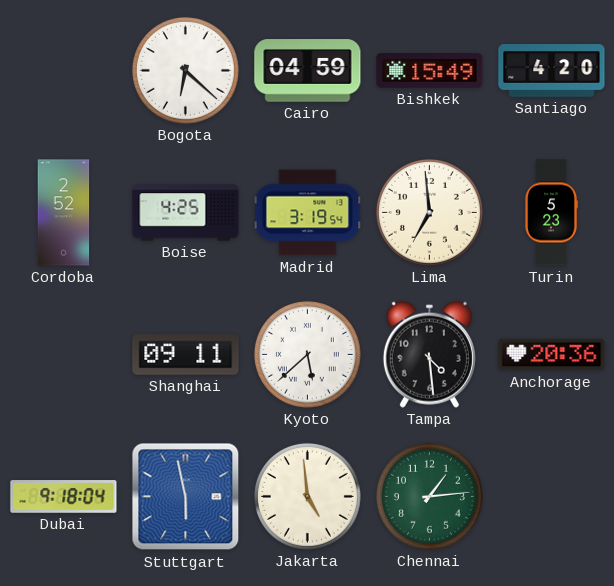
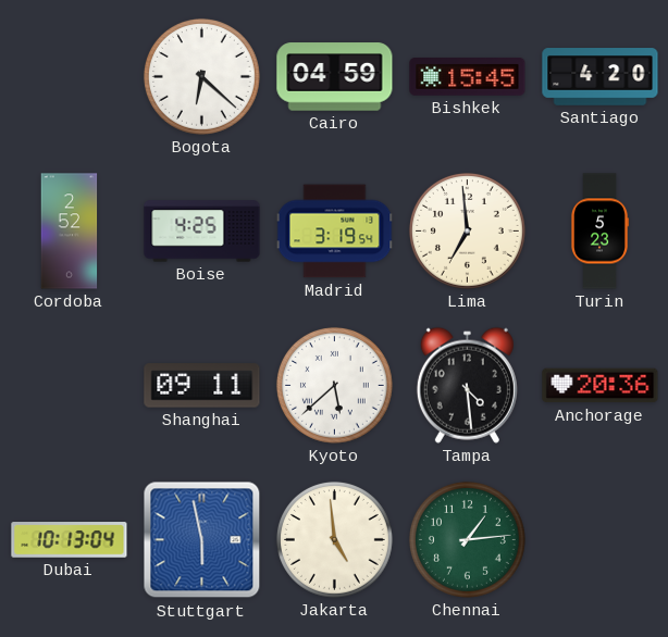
Bishkek: 15:49 -> 15:45 (468, 77)
Dubai: 9:18 -> 10:13 (70, 540)
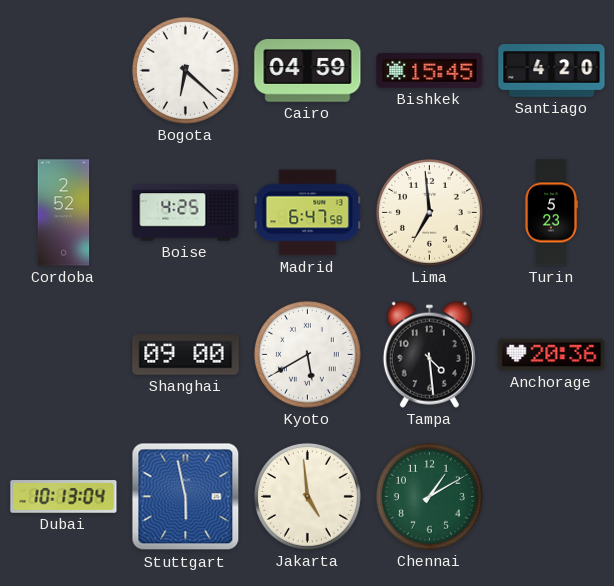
Madrid: 3:19 -> 6:47 (308, 213)
Shanghai: 09:11 -> 09:00 (186, 355)
Kyoto: 5:38 -> 5:40 (307, 354)
Chennai: 1:14 -> 1:10 (429, 496)
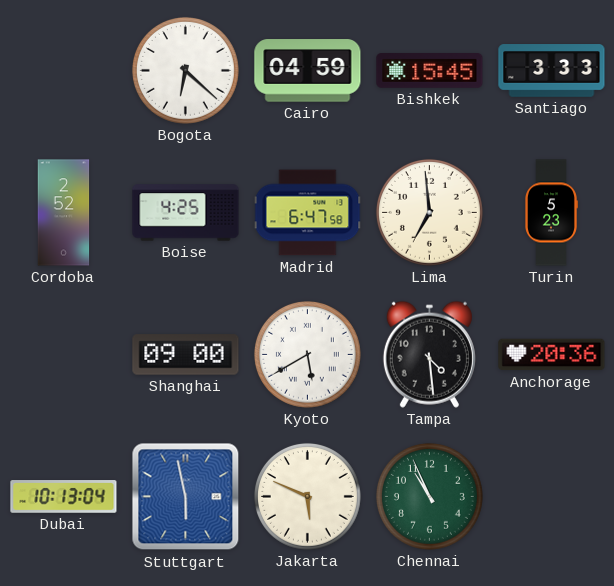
Santiago: 4:20 -> 3:33 (552, 71)
Jakarta: 4:59 -> 5:49 (307, 496)
Chennai: 1:10 -> 10:56 (429, 496)
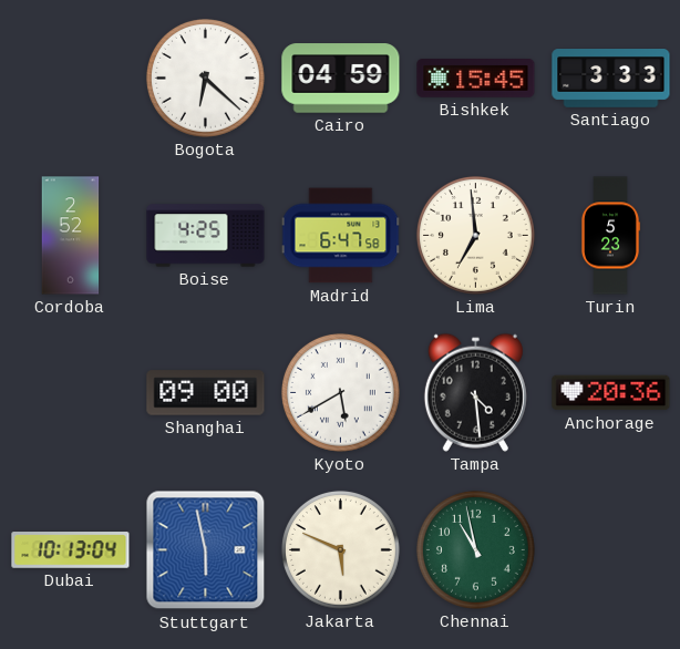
Chennai: 10:56 -> 10:58 (475, 549)
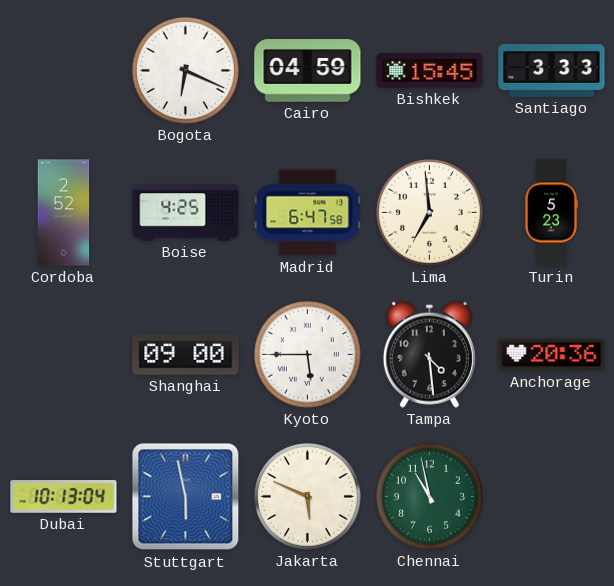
Bogota: 6:22 -> 6:19 (185, 70)
Kyoto: 5:40 -> 5:45 (307, 354)
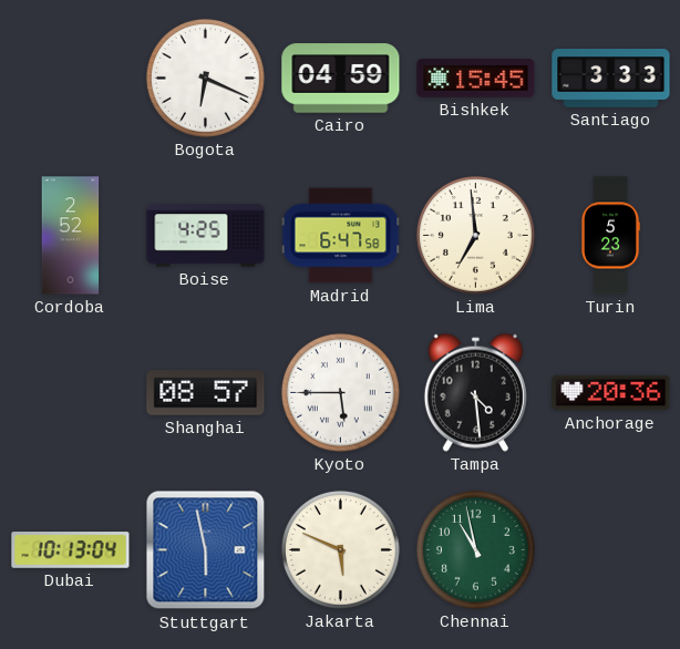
Shanghai: 09:00 -> 08:57 (206, 393)
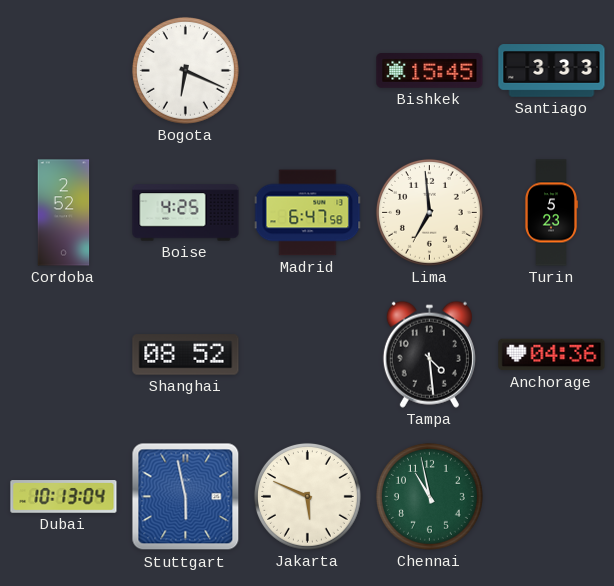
Cairo: 04:59 -> none (341, 79)
Shanghai: 08:57 -> 08:52 (186, 355)
Kyoto: 5:45 -> none (340, 392)
Anchorage: 20:36 -> 04:36 (552, 355)
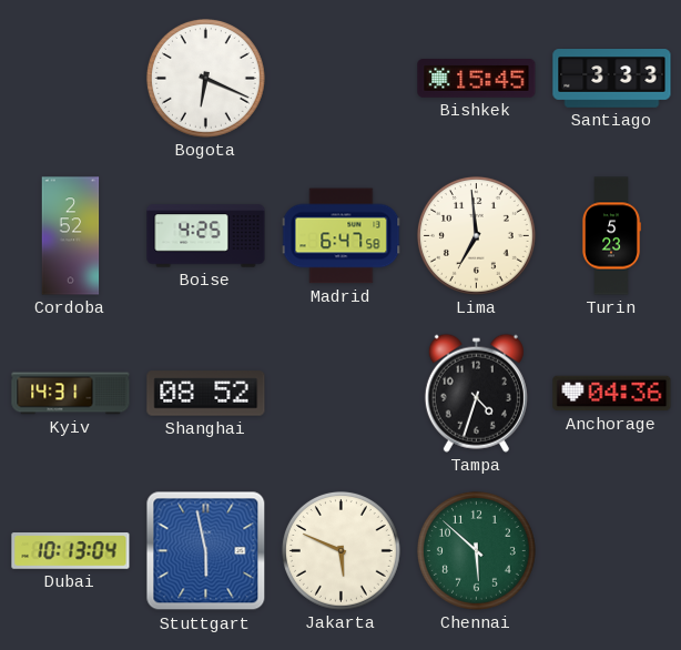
Kyiv: none -> 14:31 (71, 394)
Tampa: 4:29 -> 4:33 (476, 393)
Chennai: 10:58 -> 5:52 (476, 550)
